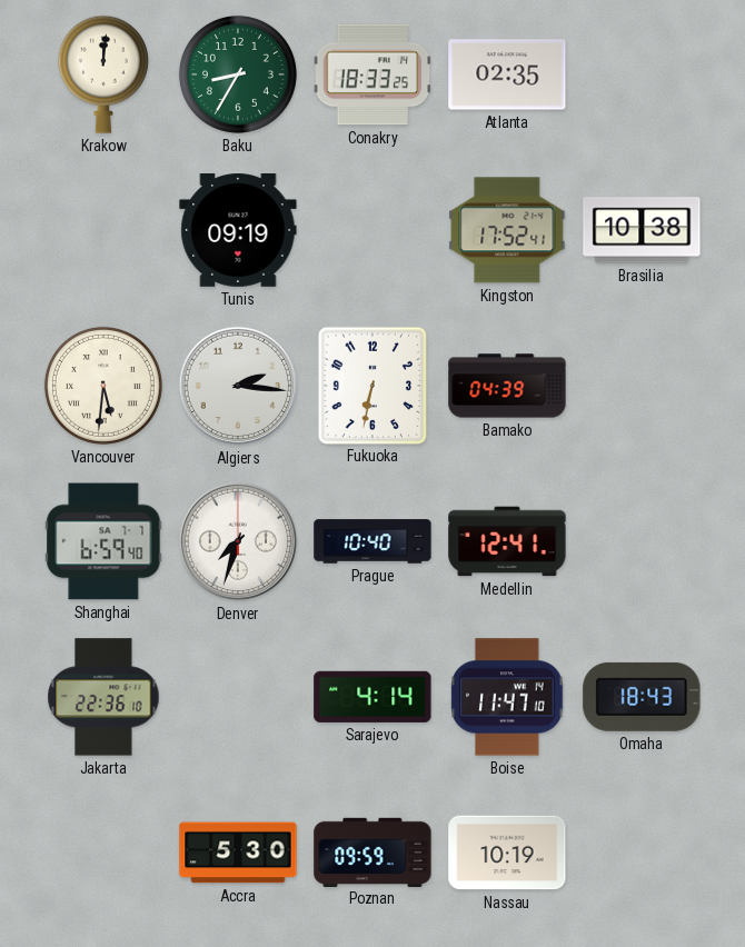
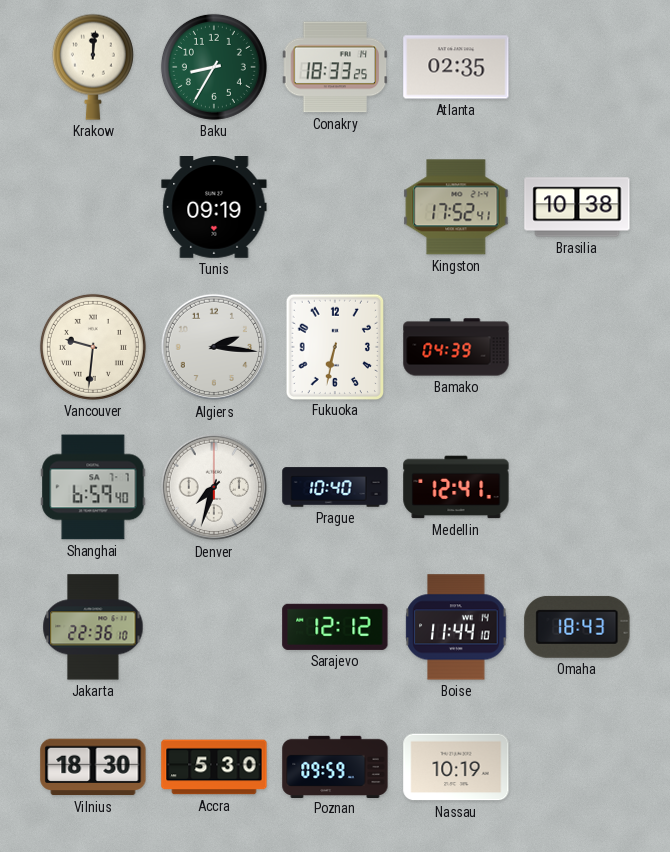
Vancouver: 5:31 -> 9:31 (93, 347)
Sarajevo: 4:14 -> 12:12 (335, 627)
Boise: 11:47 -> 11:44 (456, 627)
Vilnius: none -> 18:30 (93, 767)
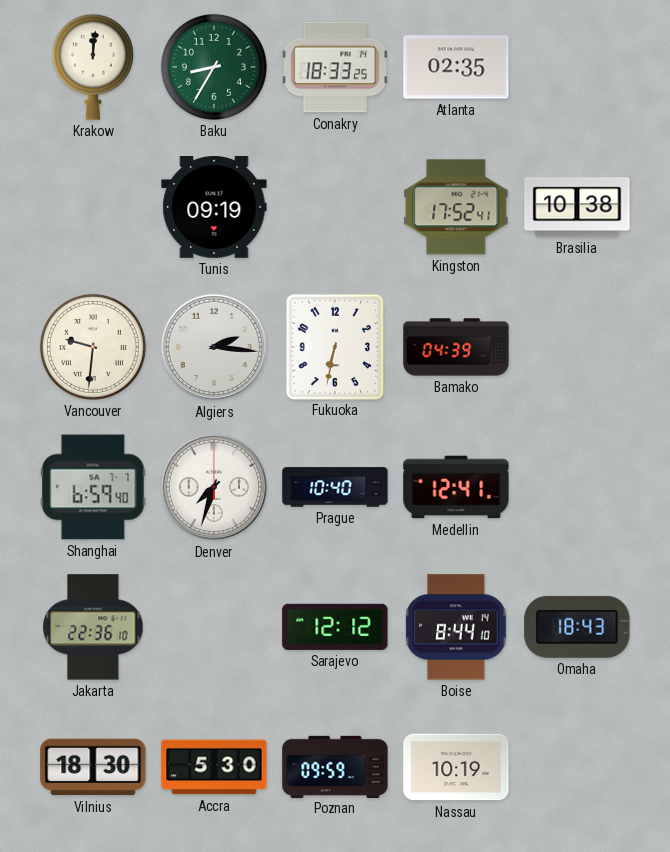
Boise: 11:44 -> 8:44 (456, 627)
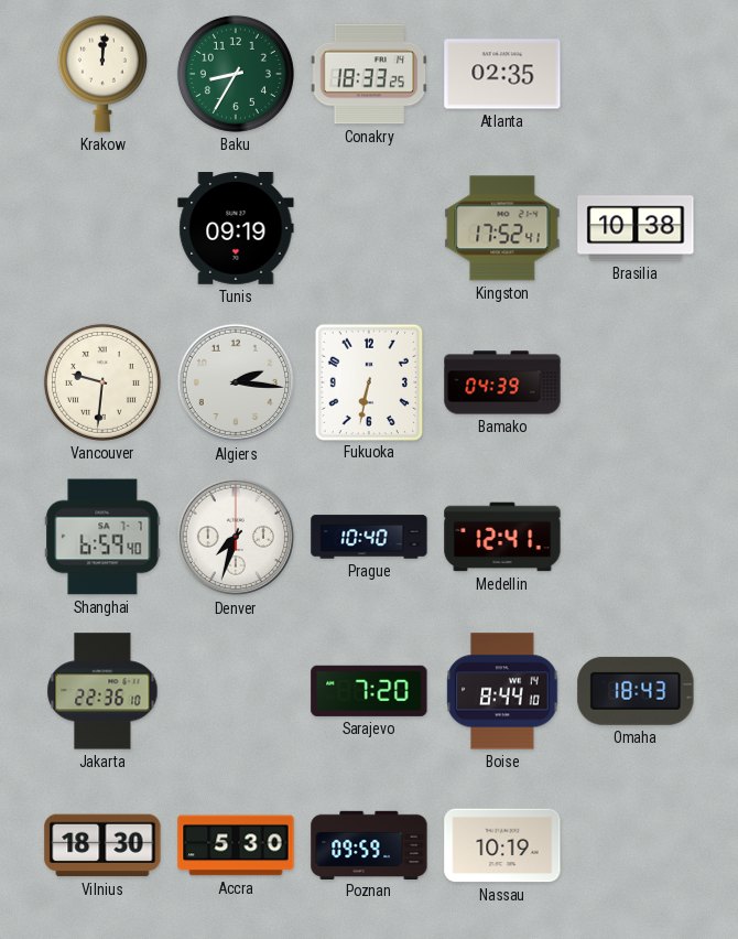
Sarajevo: 12:12 -> 7:20 (369, 691)
